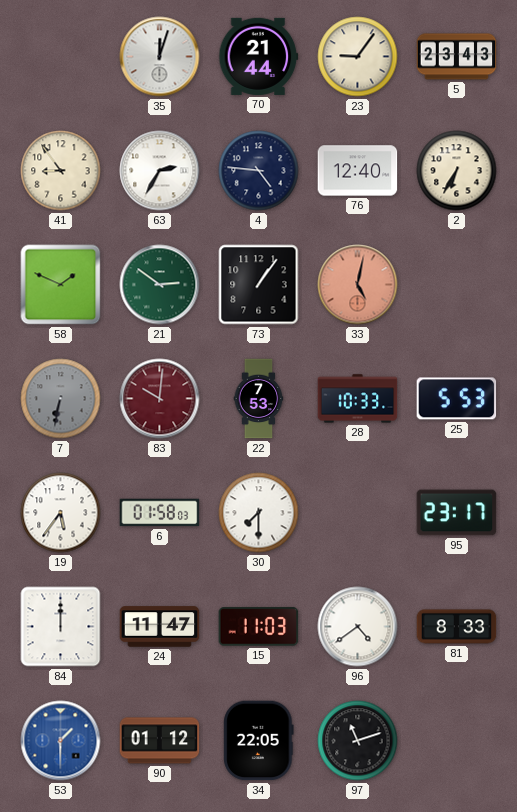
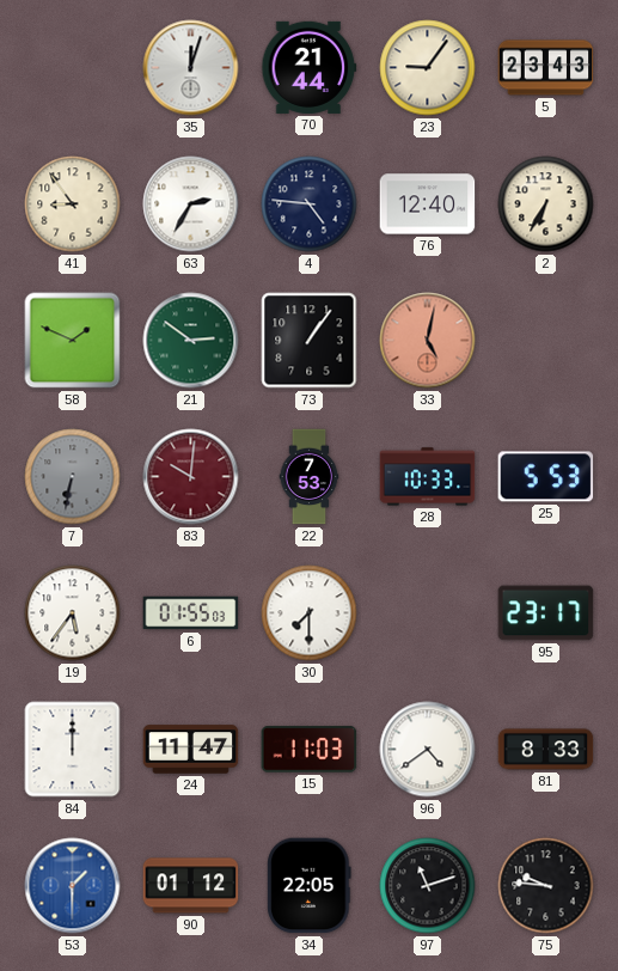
6: 01:58 -> 01:55 (191, 613)
75: none -> 9:46 (546, 886)
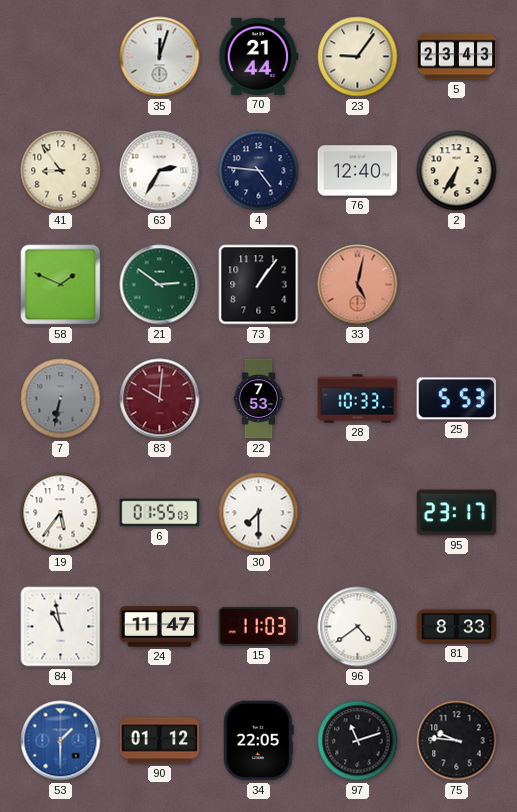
84: 12:00 -> 10:58 (61, 627)
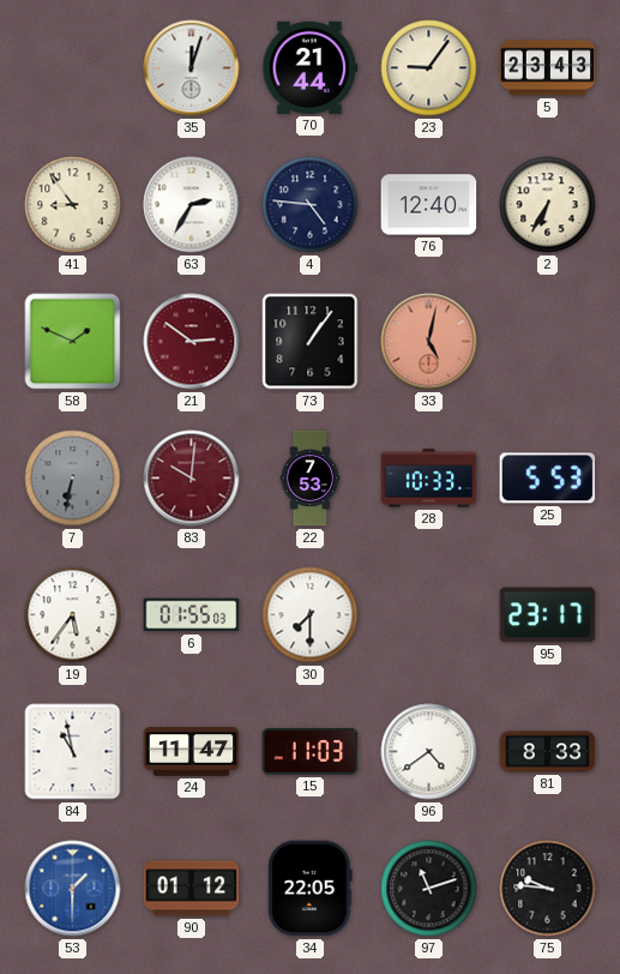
21 dial: green -> burgundy (192, 342)
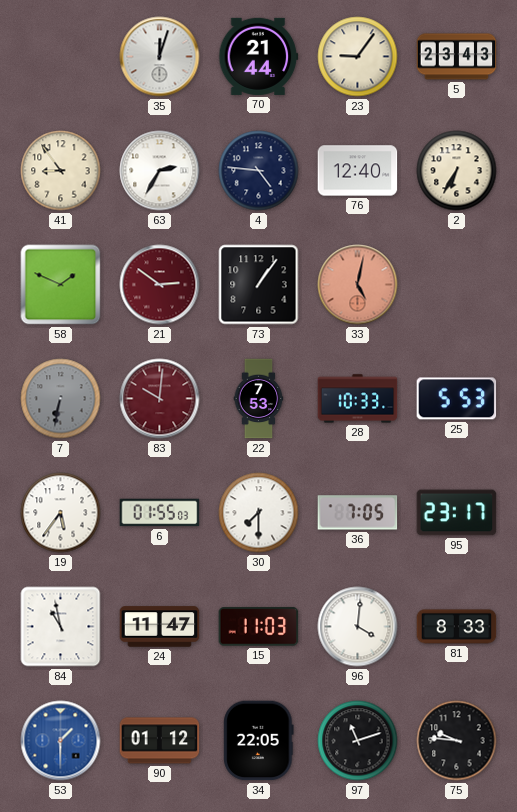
36: none -> 7:05 (358, 513)
96: 4:39 -> 4:01 (358, 627)
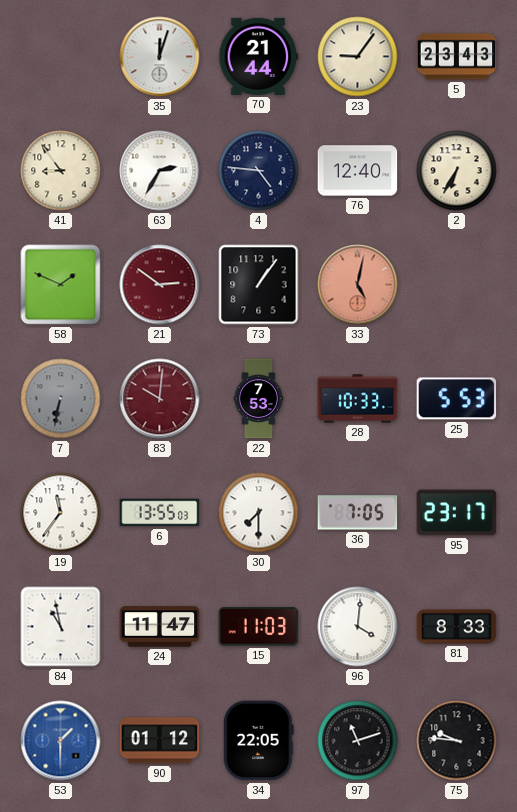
19: 5:36 -> 11:36 (61, 513)
6: 01:55 -> 13:55 (160, 513)
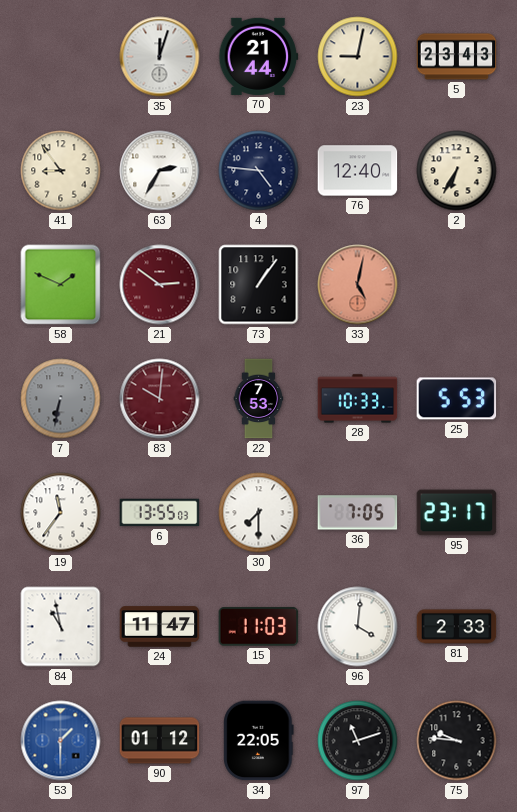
23: 9:06 -> 9:02 (358, 57)
81: 8:33 -> 2:33 (457, 627)
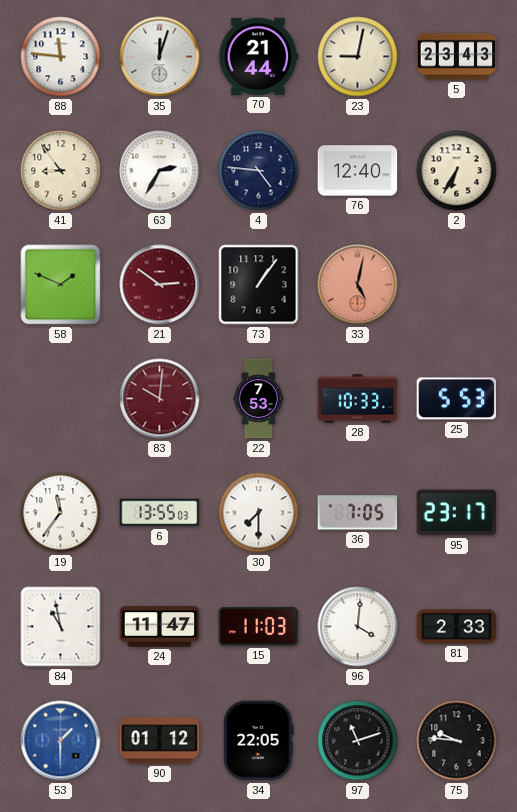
88: none -> 11:46 (61, 57)
7: 6:32 -> none (61, 399)
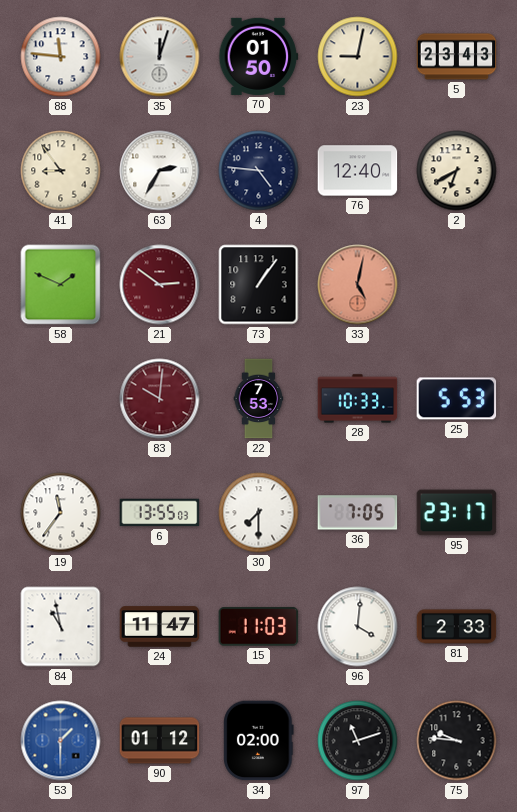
70: 21:44 -> 01:50 (259, 56)
2: 6:35 -> 6:40 (457, 171)
34: 22:05 -> 02:00 (259, 741)
